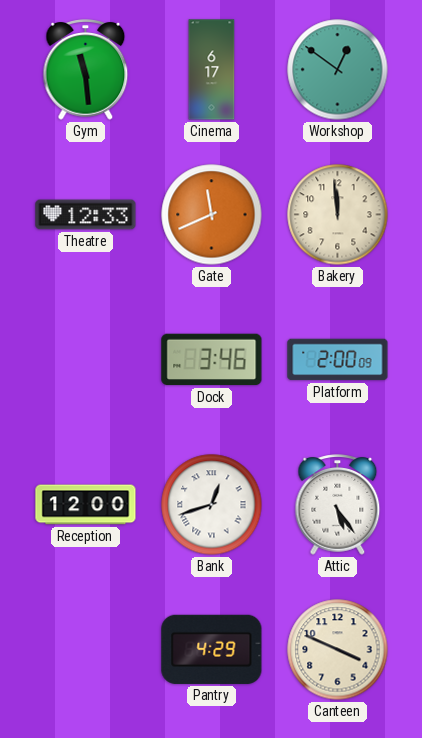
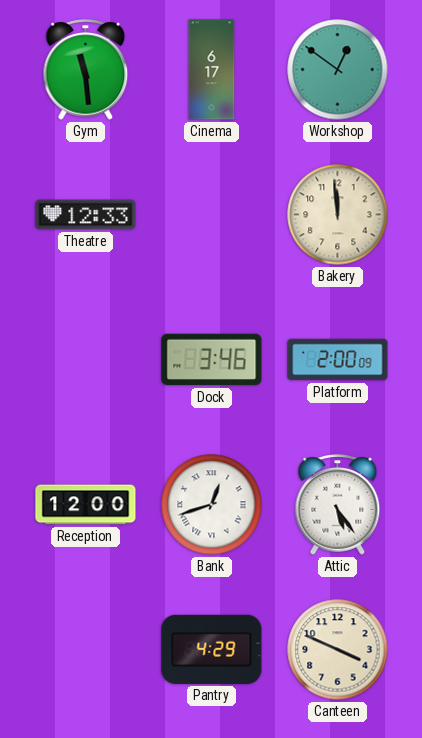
Gate: 11:41 -> none (212, 215)
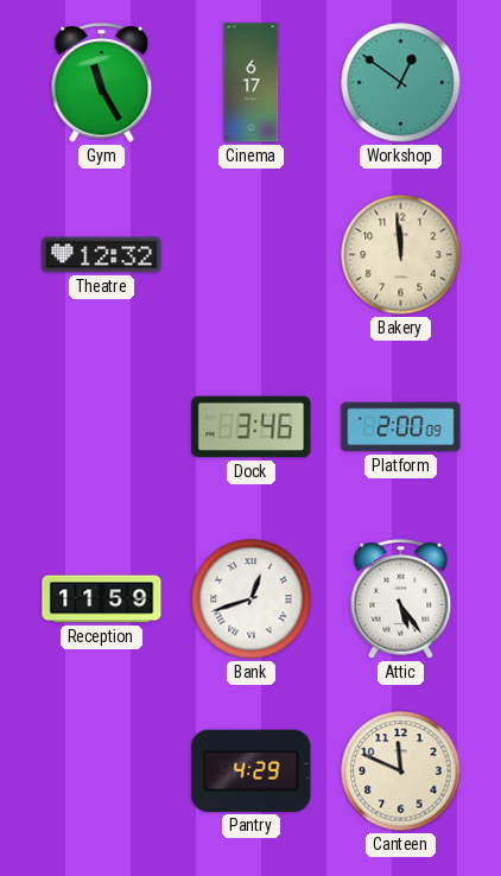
Gym: 11:29 -> 11:25 (102, 83)
Theatre: 12:33 -> 12:32 (102, 255)
Reception: 12:00 -> 11:59 (102, 599)
Canteen: 3:49 -> 11:49 (401, 772)
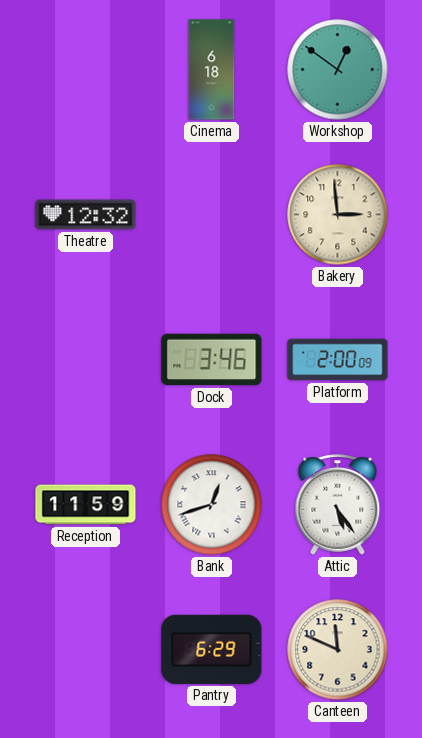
Gym: 11:25 -> none (102, 83)
Cinema: 6:17 -> 6:18 (212, 70)
Bakery: 11:59 -> 2:59 (338, 215)
Pantry: 4:29 -> 6:29 (212, 649)
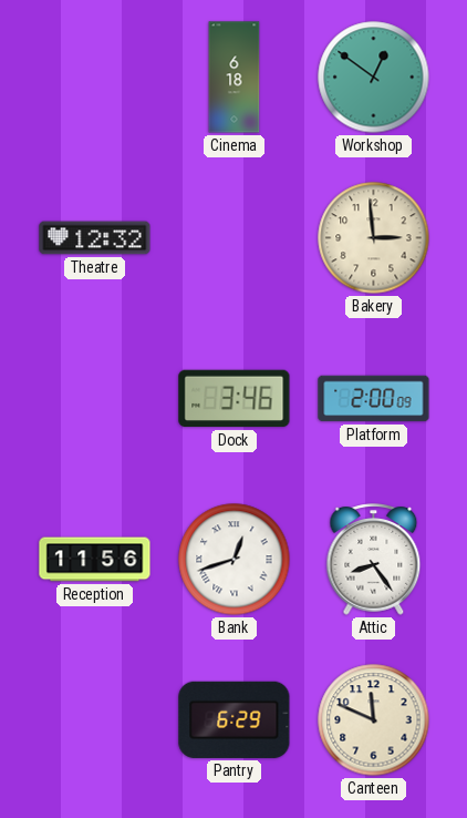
Reception: 11:59 -> 11:56 (95, 560)
Attic: 5:24 -> 8:24 (374, 560)
